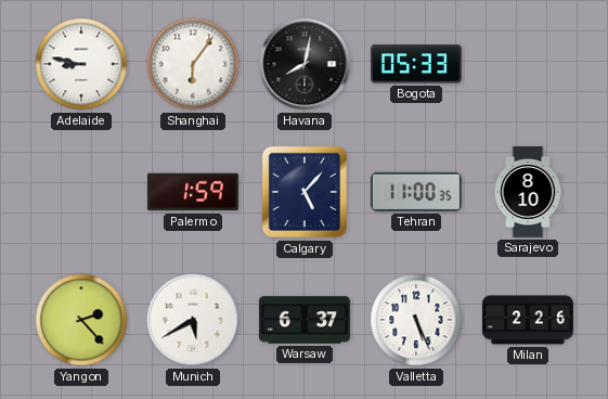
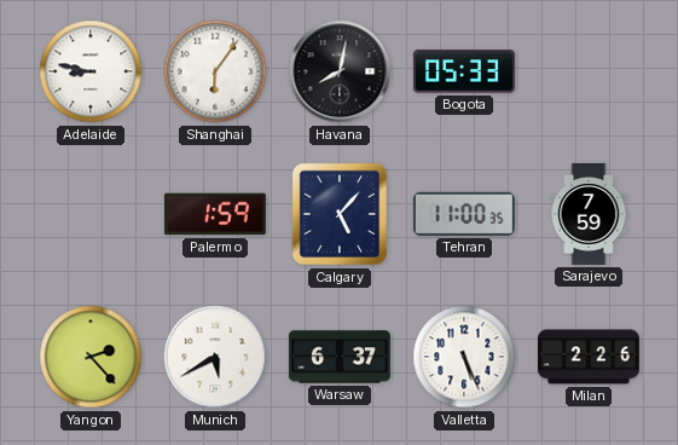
Sarajevo: 8:10 -> 7:59 (589, 214)
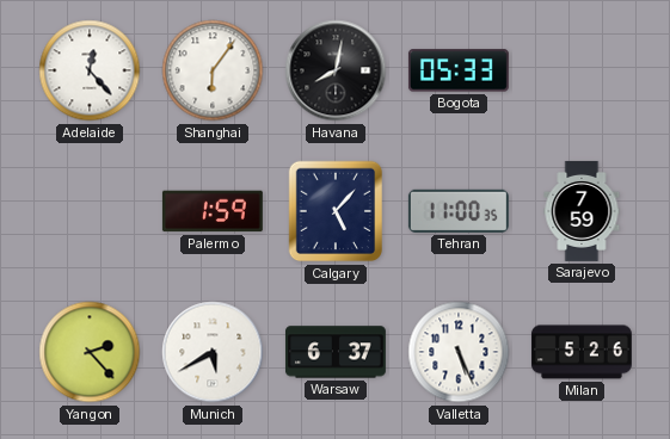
Adelaide: 8:47 -> 12:23 (90, 70)
Milan: 2:26 -> 5:26 (582, 352)
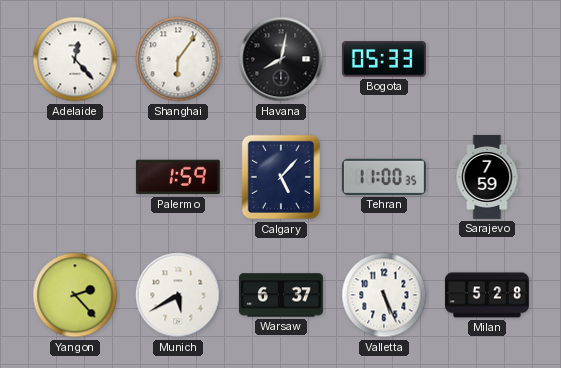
Milan: 5:26 -> 5:28 (487, 295)
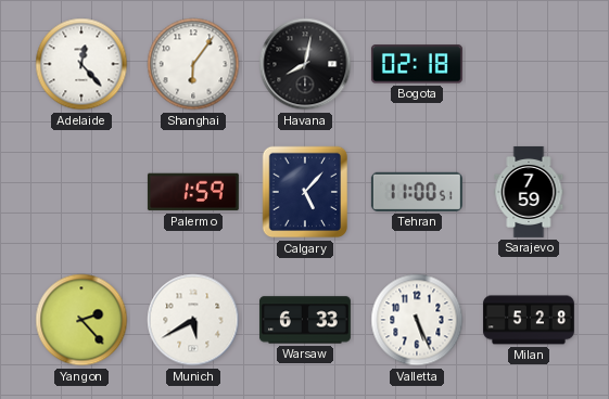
Bogota: 05:33 -> 02:18 (417, 64)
Tehran: 11:00:35 -> 11:00:51 (417, 192)
Warsaw: 6:37 -> 6:33 (305, 320)
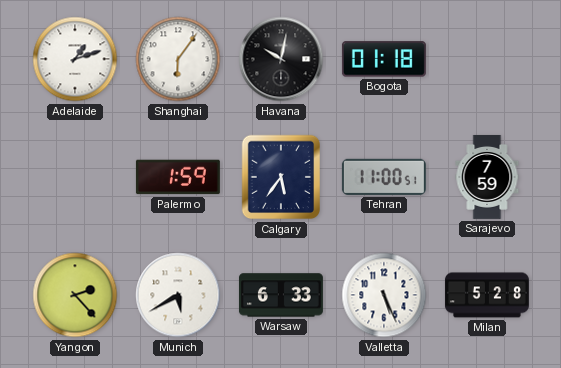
Adelaide: 12:23 -> 1:12 (75, 59)
Havana: 8:02 -> 10:02 (281, 59)
Bogota: 02:18 -> 01:18 (384, 59)
Calgary: 5:07 -> 5:36 (281, 177)
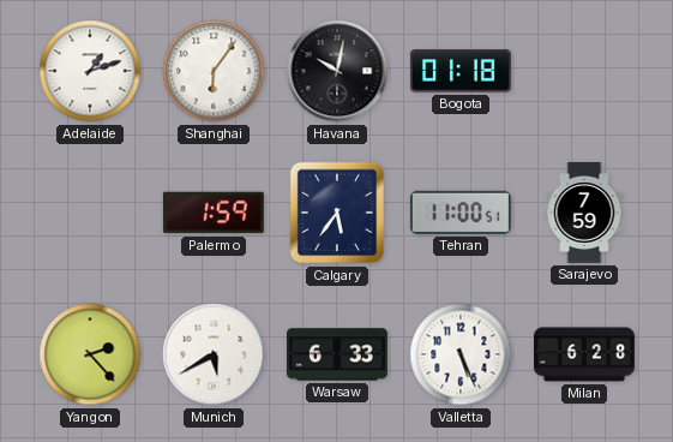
Milan: 5:28 -> 6:28 (584, 354)
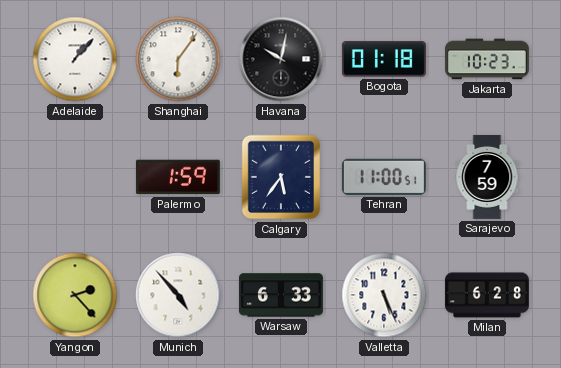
Adelaide: 1:12 -> 1:07 (75, 59)
Jakarta: none -> 10:23 (487, 59)
Munich: 5:40 -> 4:53 (178, 295)
